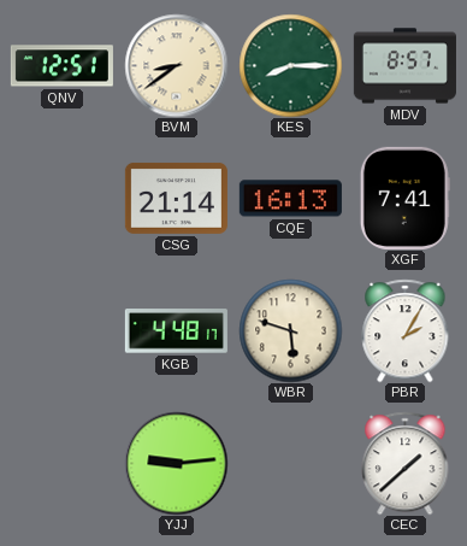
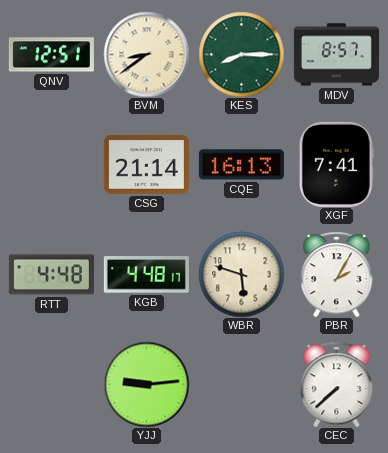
RTT: none -> 4:48 (51, 275)
CEC: 1:38 -> 7:38 (337, 384)
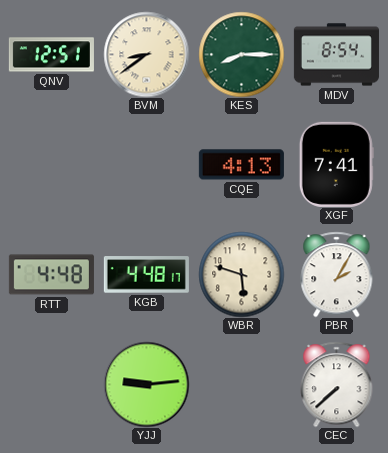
MDV: 8:57 -> 8:54 (336, 55)
CSG: 21:14 -> none (146, 164)
CQE: 16:13 -> 4:13 (241, 165)
